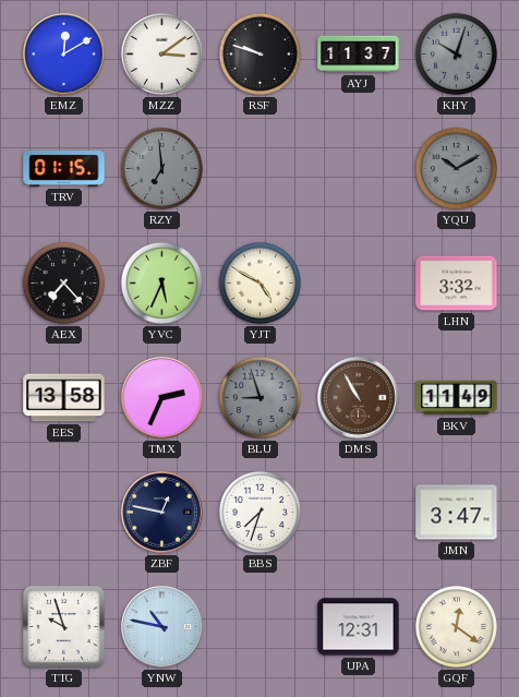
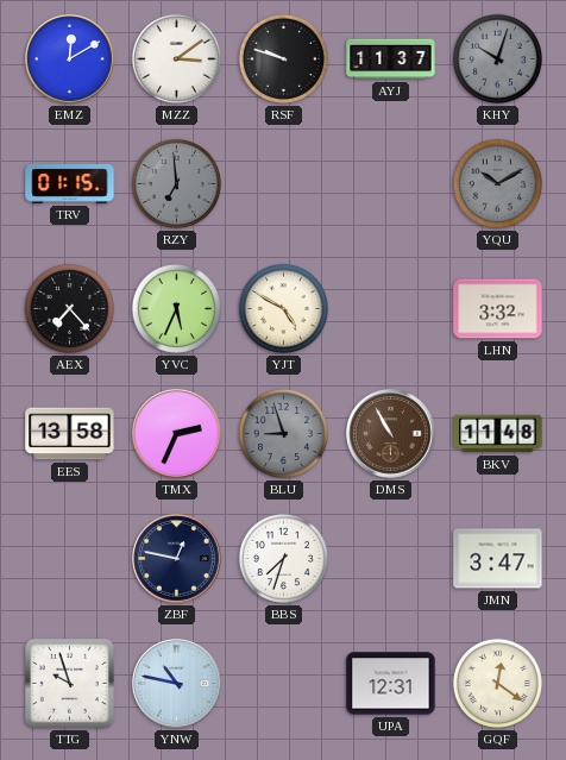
BKV: 11:49 -> 11:48 (498, 434)
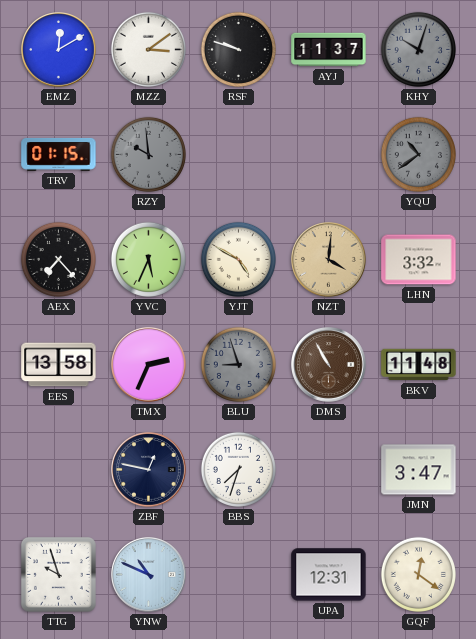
RZY: 6:59 -> 9:59 (148, 154)
YQU: 10:10 -> 10:39 (418, 154)
NZT: none -> 4:01 (329, 260)
YNW: 10:47 -> 10:49 (149, 575)
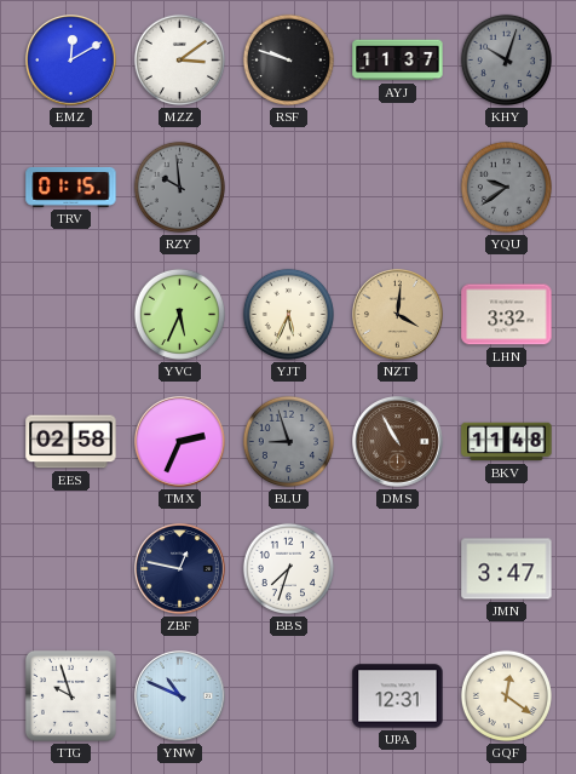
YQU: 10:39 -> 9:39 (506, 187)
AEX: 7:23 -> none (58, 259)
YJT: 4:50 -> 5:34 (288, 314)
EES: 13:58 -> 02:58 (71, 442)
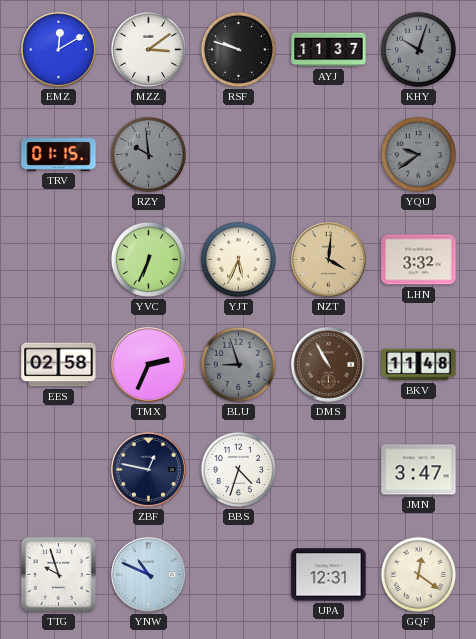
YVC: 5:34 -> 6:34 (148, 259)
BBS: 7:33 -> 4:33 (238, 469)
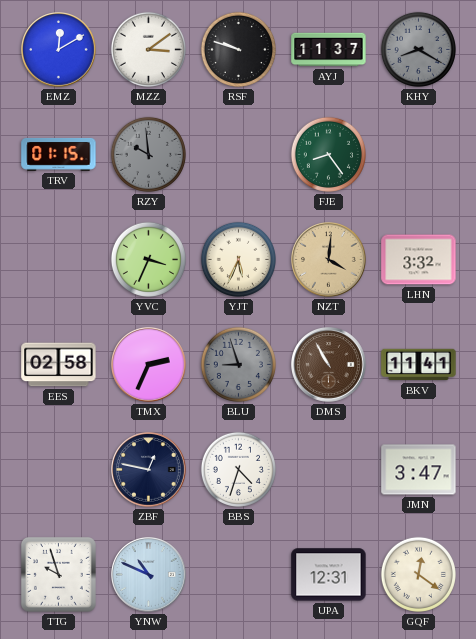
KHY: 10:03 -> 8:20 (418, 49)
FJE: none -> 8:24 (328, 154)
YQU: 9:39 -> none (418, 154)
YVC: 6:34 -> 3:34 (148, 259)
BKV: 11:48 -> 11:41 (419, 365)
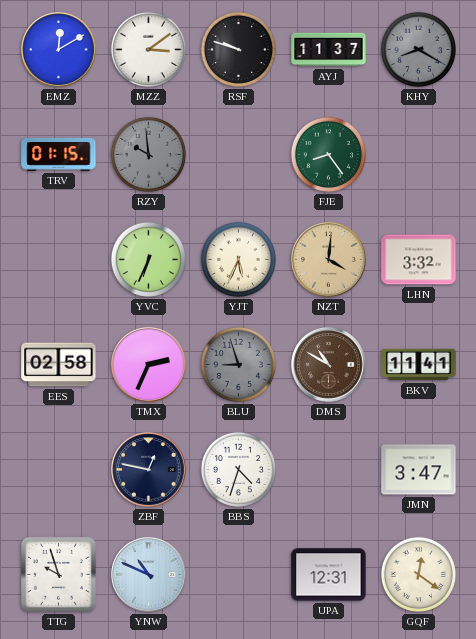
YVC: 3:34 -> 6:34 (148, 259)
DMS: 10:55 -> 10:50 (329, 365)
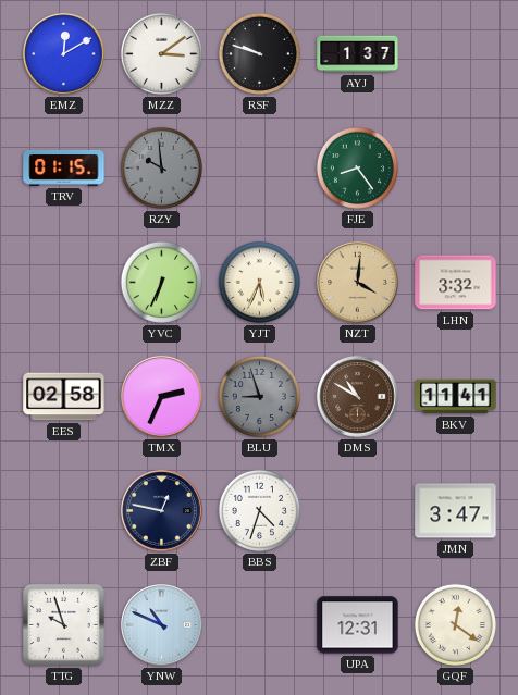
AYJ: 11:37 -> 1:37 (358, 54)
KHY: 8:20 -> none (418, 49)
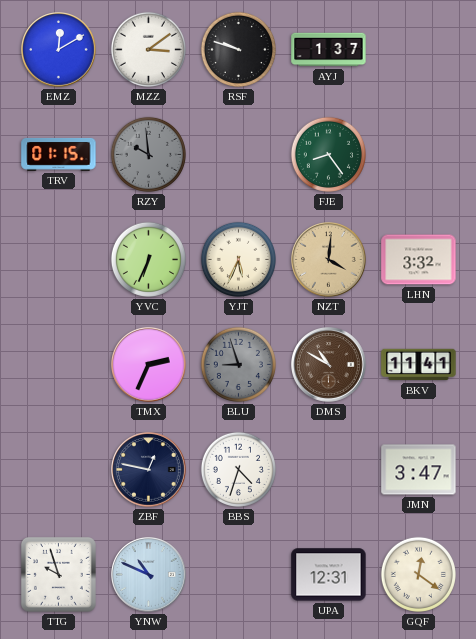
EES: 02:58 -> none (64, 397)
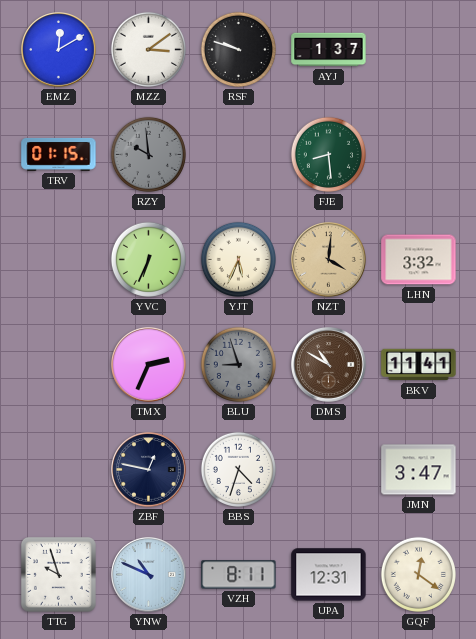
FJE: 8:24 -> 8:29 (328, 154)
VZH: none -> 8:11 (239, 575)
